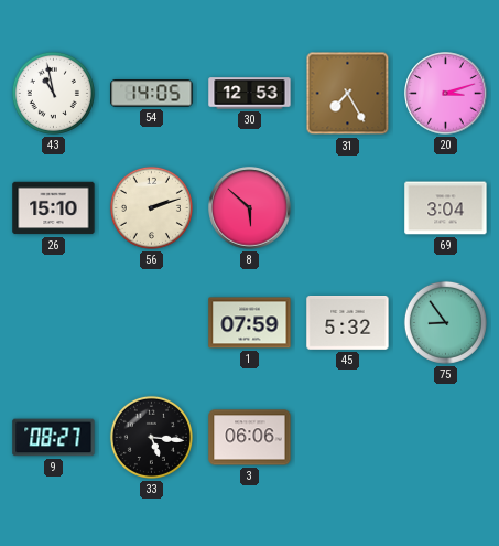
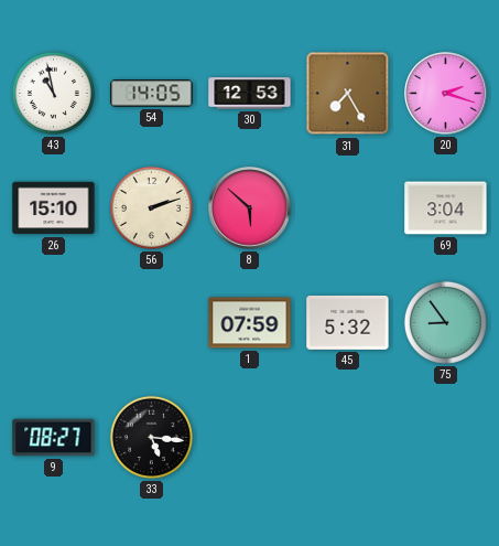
20: 3:12 -> 2:18 (446, 94)
3: 06:06 -> none (250, 438)
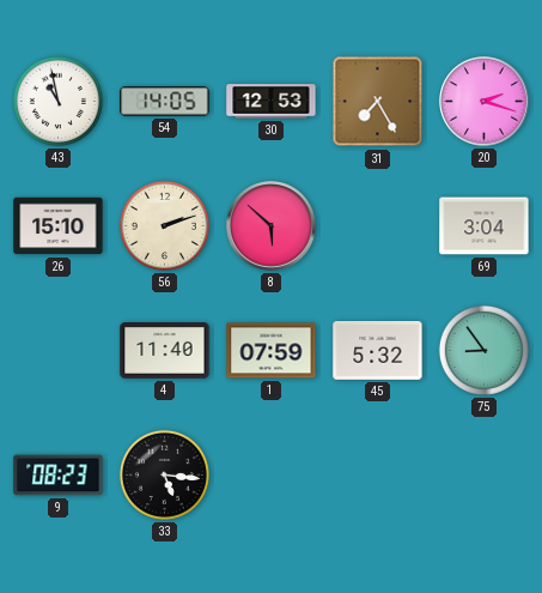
4: none -> 11:40 (165, 351)
9: 08:27 -> 08:23 (59, 476)
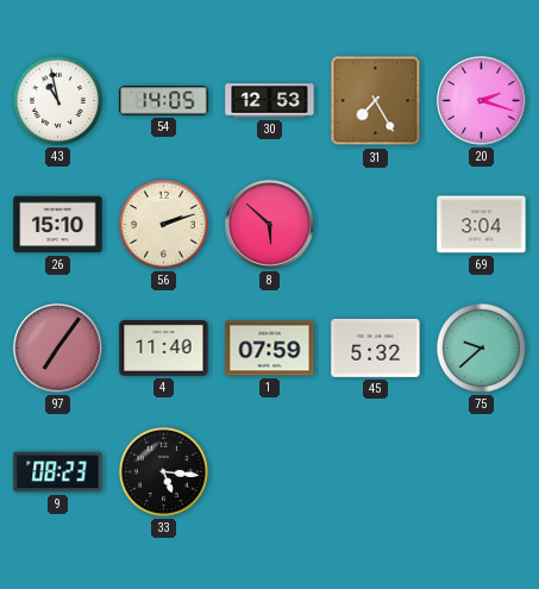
97: none -> 7:06 (58, 349)
75: 8:54 -> 9:38 (481, 347)
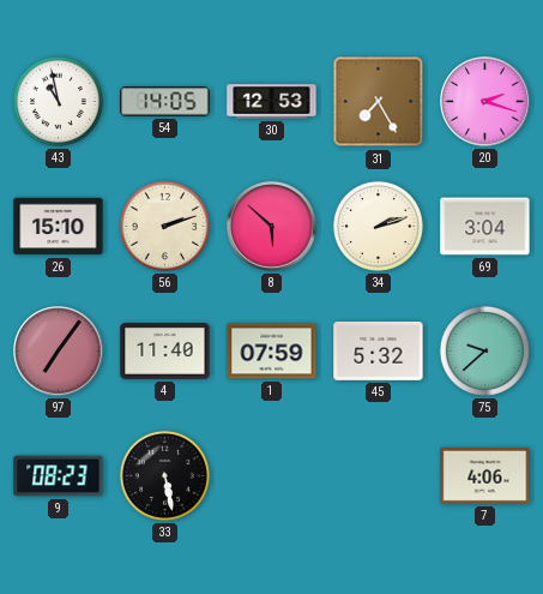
34: none -> 2:12 (378, 226)
33: 5:16 -> 5:28 (164, 475)
7: none -> 4:06 (485, 475)
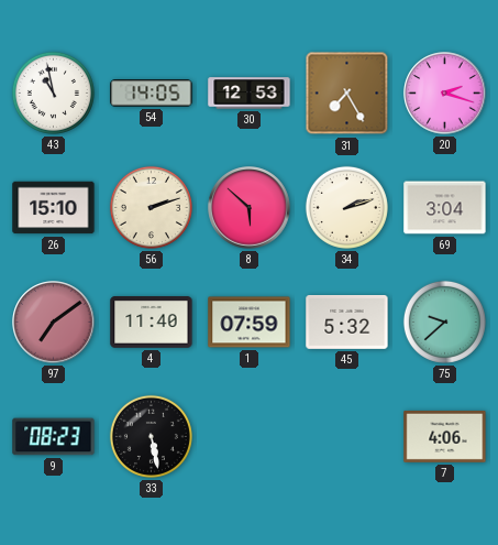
97: 7:06 -> 7:09 (54, 323)
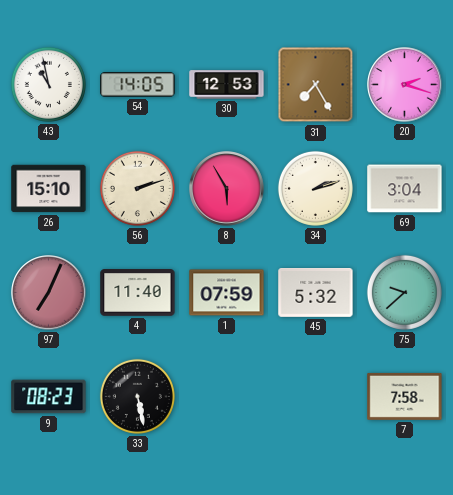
8: 5:52 -> 5:55 (227, 189)
97: 7:09 -> 7:04 (49, 293)
7: 4:06 -> 7:58 (405, 396)
